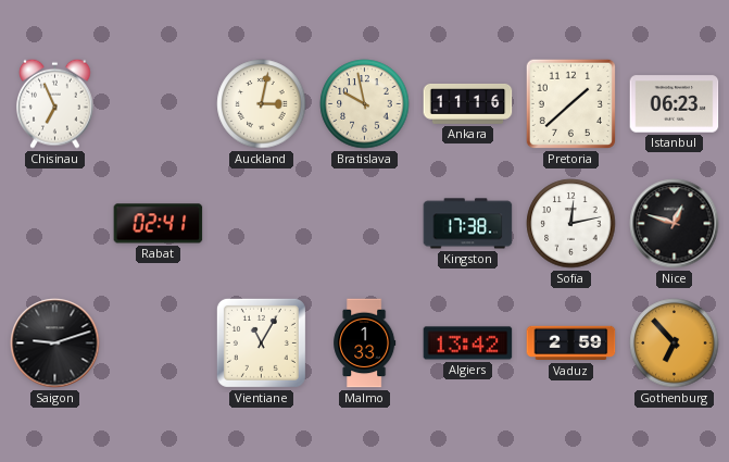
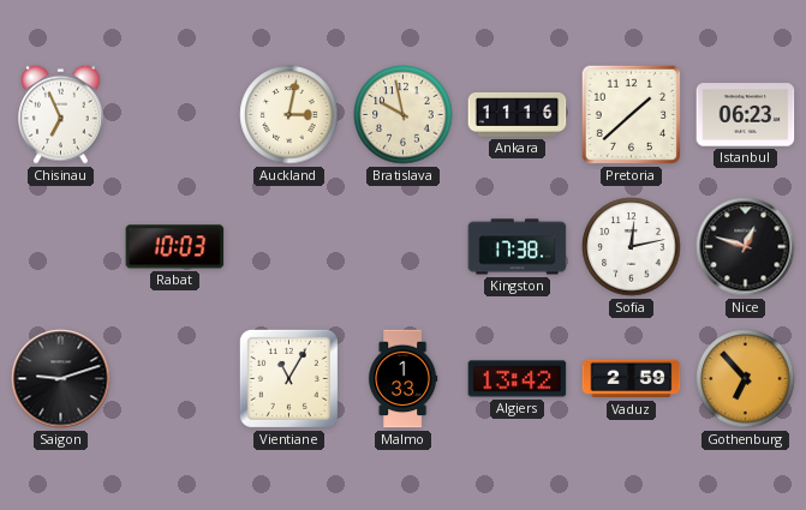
Rabat: 02:41 -> 10:03 (175, 247)
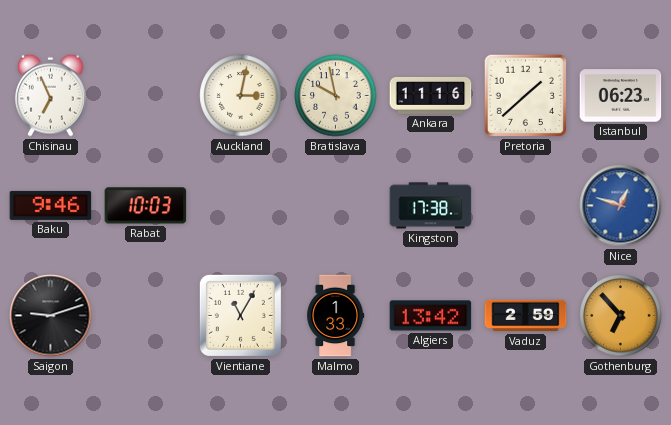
Baku: none -> 9:46 (51, 205)
Sofia: 12:13 -> none (632, 247)
Nice dial: black -> blue (621, 206)
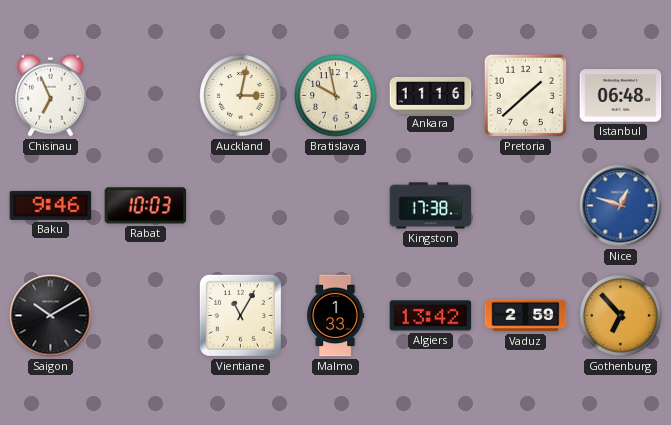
Istanbul: 06:23 -> 06:48 (621, 96)
Saigon: 9:12 -> 10:10 (51, 316)
